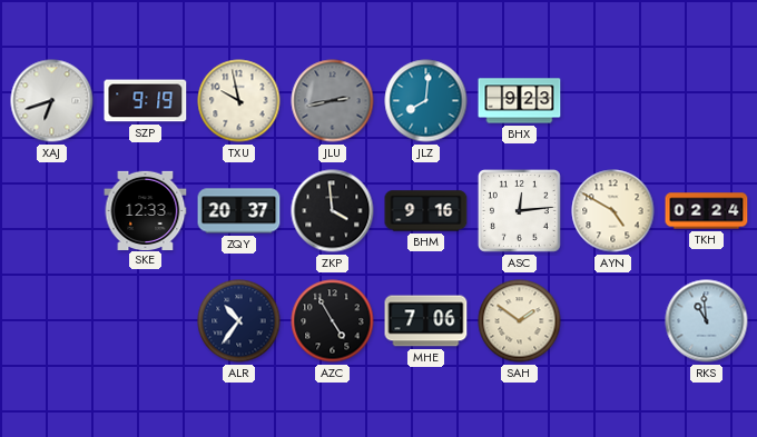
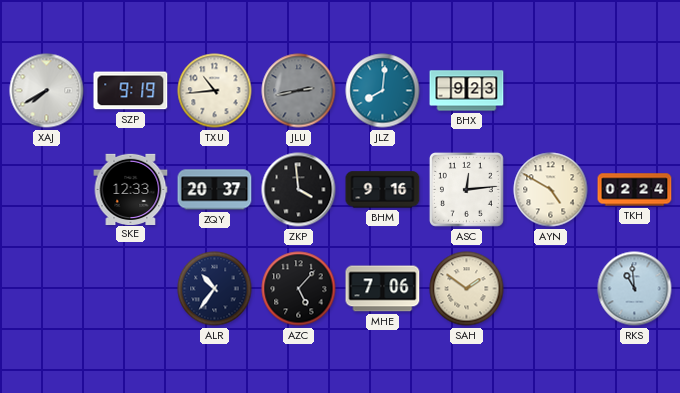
XAJ: 6:42 -> 7:40 (47, 91)
TXU: 9:58 -> 10:44 (215, 91)
AZC: 4:55 -> 5:07 (299, 289)
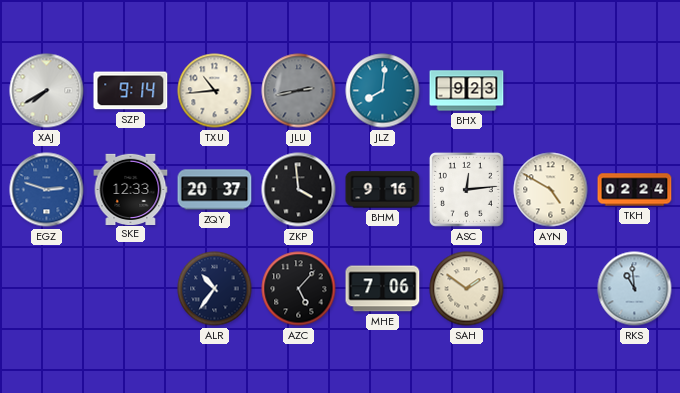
SZP: 9:19 -> 9:14 (131, 91)
EGZ: none -> 2:48 (47, 190)
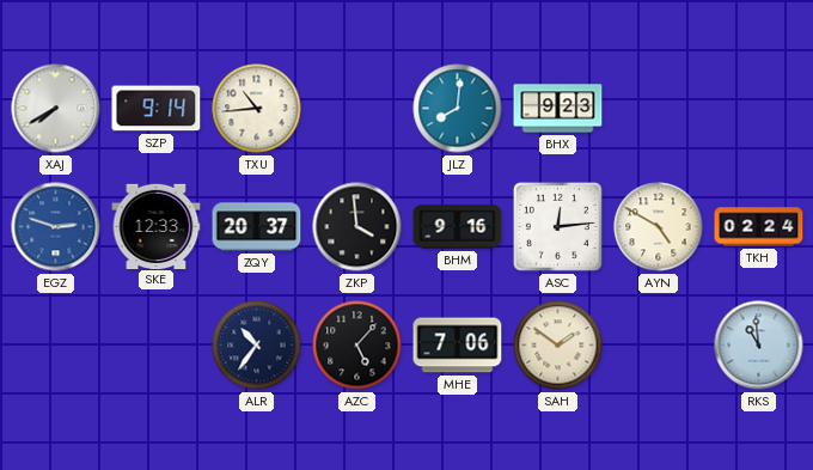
JLU: 2:43 -> none (299, 91)
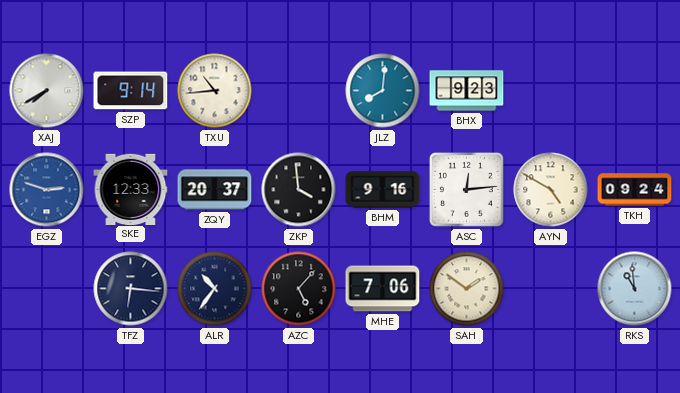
TKH: 02:24 -> 09:24 (635, 190)
TFZ: none -> 6:16 (131, 289)
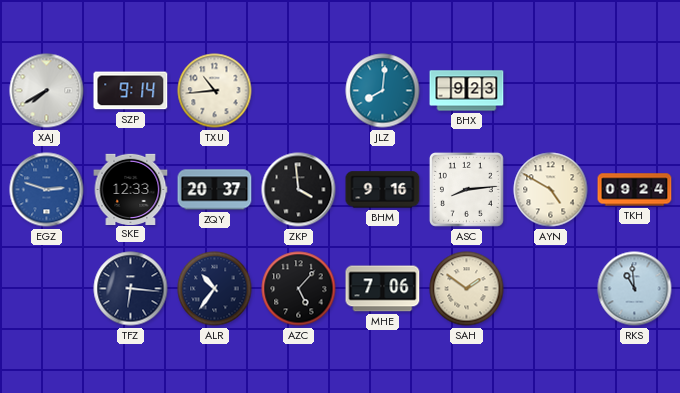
ASC: 12:14 -> 8:14 (466, 189)
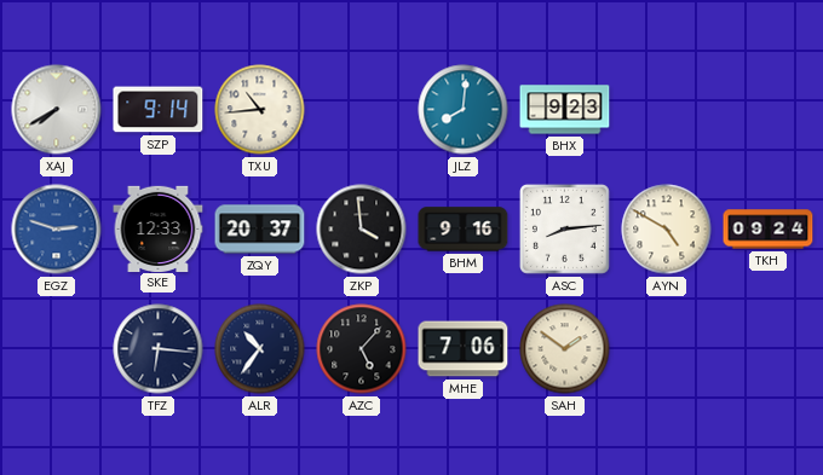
RKS: 10:59 -> none (635, 289)
